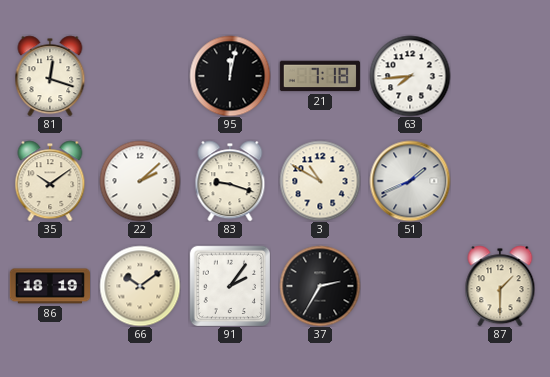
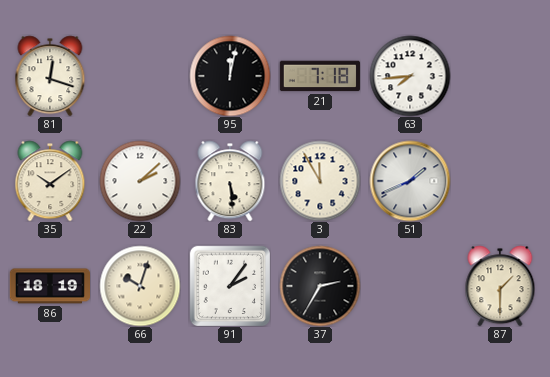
83: 9:18 -> 5:29 (230, 181)
3: 10:50 -> 11:55 (320, 181)
66: 10:09 -> 10:03 (140, 286)
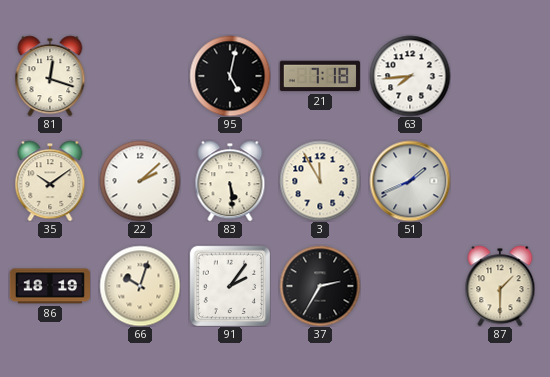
95: 12:02 -> 5:02 (230, 76)
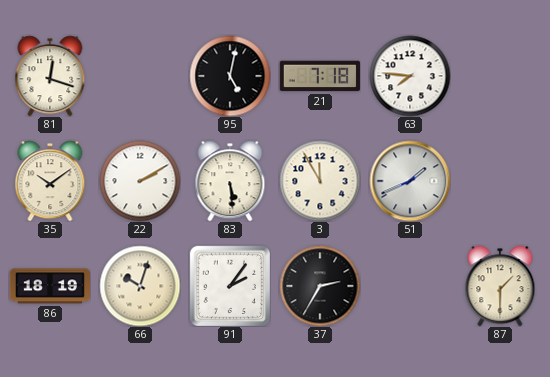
63: 7:44 -> 7:46 (410, 76)
22: 2:08 -> 2:10 (140, 181)
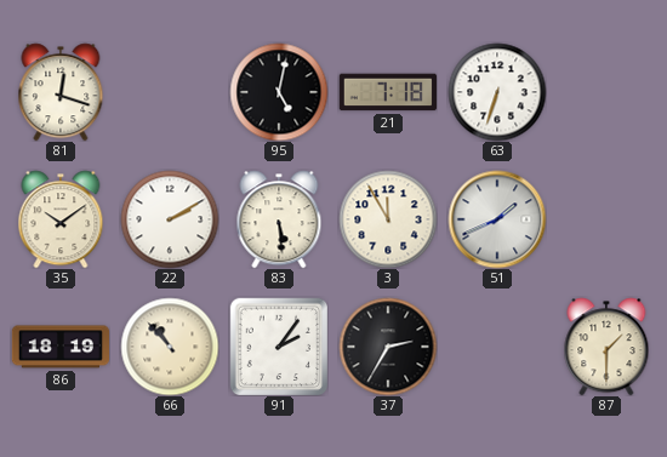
63: 7:46 -> 6:33 (497, 92)
66: 10:03 -> 10:53 (170, 347)
